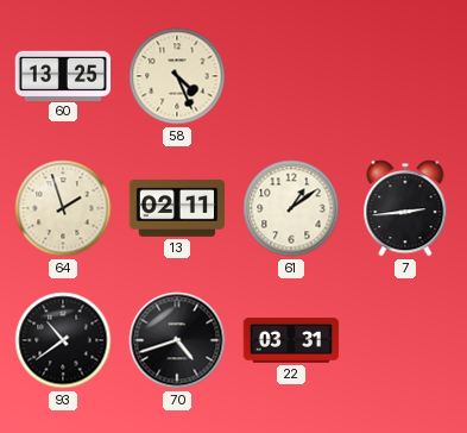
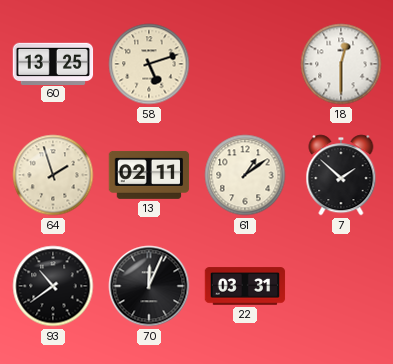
58: 4:26 -> 5:12 (149, 64)
18: none -> 12:30 (341, 64)
7: 2:44 -> 1:52 (341, 175)
70: 4:42 -> 12:04 (149, 286)
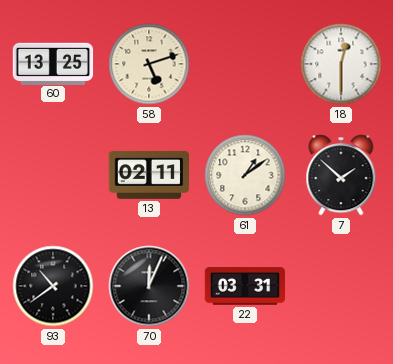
64: 1:57 -> none (53, 175)
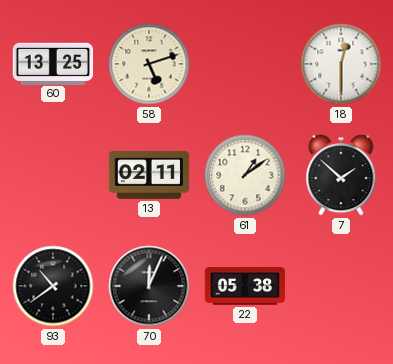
22: 03:31 -> 05:38 (245, 286)
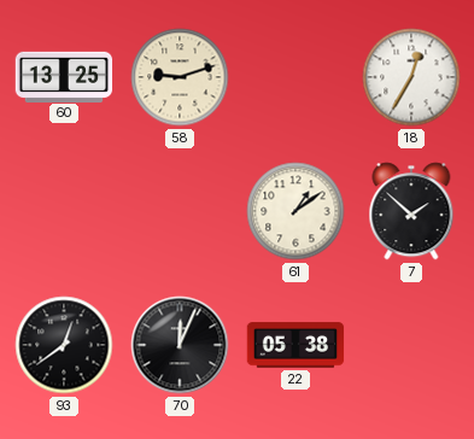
58: 5:12 -> 9:12 (180, 77)
18: 12:30 -> 12:35 (411, 77)
13: 02:11 -> none (149, 175)
93: 10:39 -> 12:39 (64, 345)
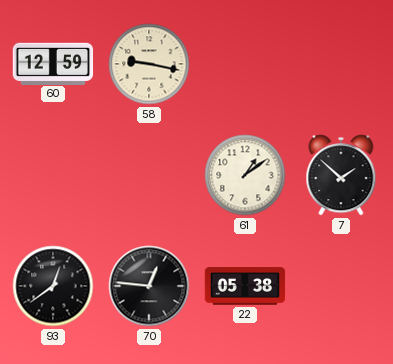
60: 13:25 -> 12:59 (53, 63)
58: 9:12 -> 9:17 (149, 64)
18: 12:35 -> none (411, 77)
70: 12:04 -> 12:46 (149, 286)
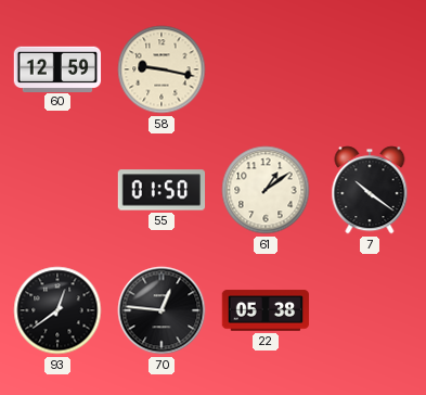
55: none -> 01:50 (162, 190)
7: 1:52 -> 10:21 (370, 190)
